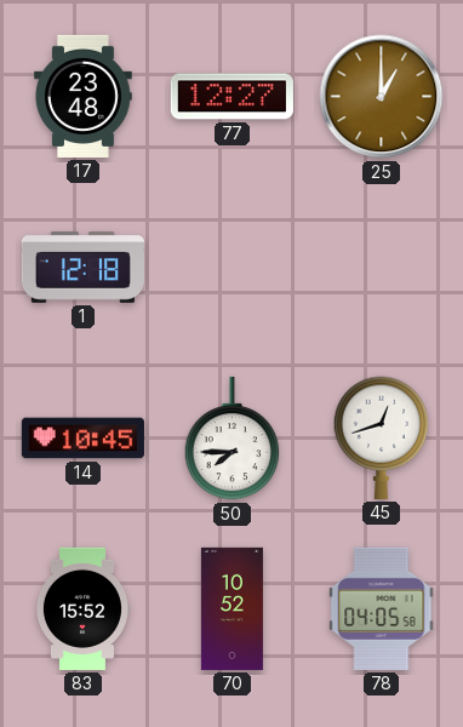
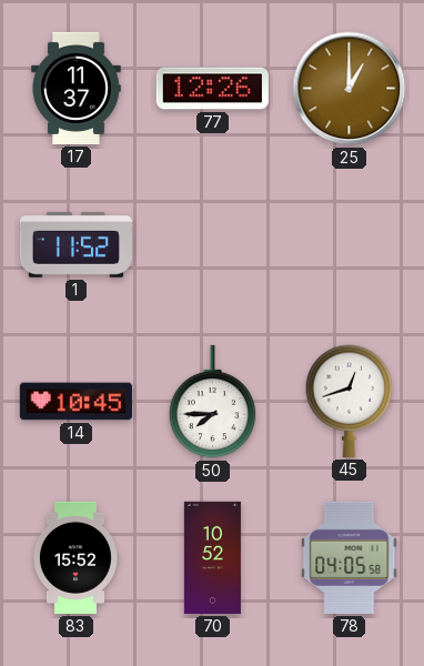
17: 23:48 -> 11:37 (77, 88)
77: 12:27 -> 12:26 (212, 89)
1: 12:18 -> 11:52 (75, 245)
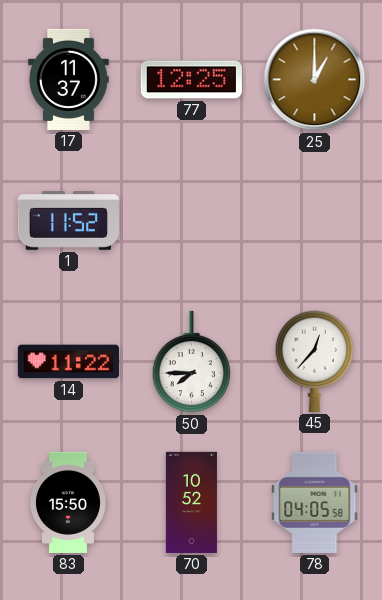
77: 12:26 -> 12:25 (191, 80)
14: 10:45 -> 11:22 (68, 362)
45: 12:42 -> 12:37 (315, 361)
83: 15:52 -> 15:50 (68, 502)
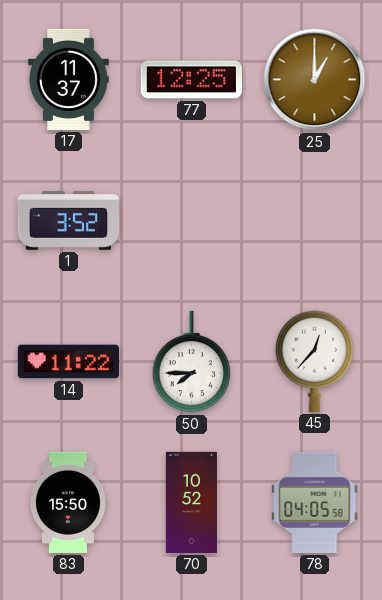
1: 11:52 -> 3:52 (68, 221)
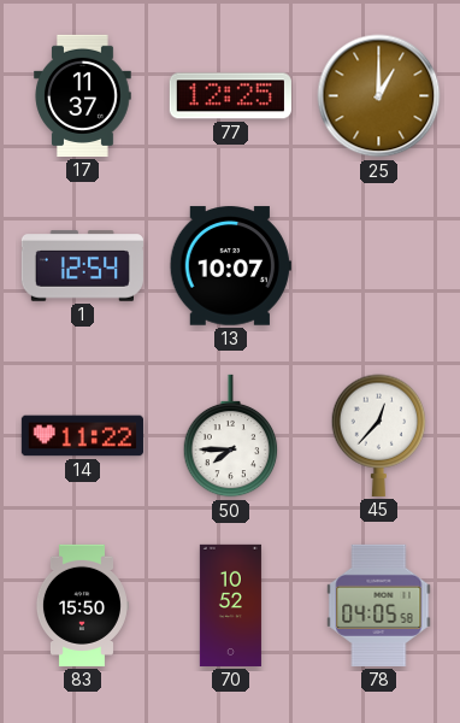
1: 3:52 -> 12:54 (82, 266)
13: none -> 10:07 (230, 266)
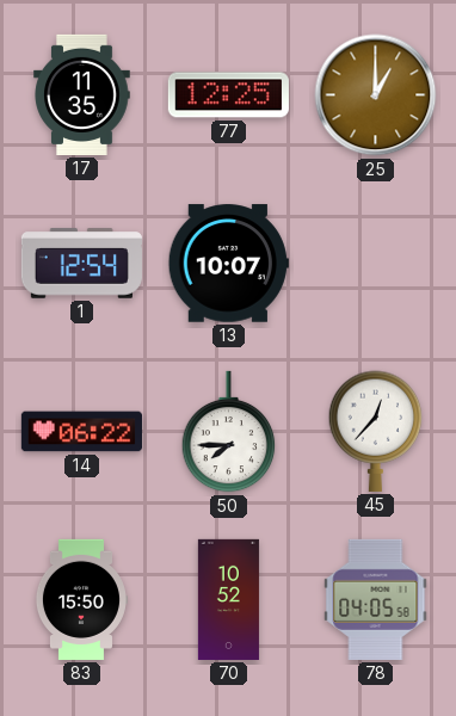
17: 11:37 -> 11:35 (82, 94)
14: 11:22 -> 06:22 (81, 432)
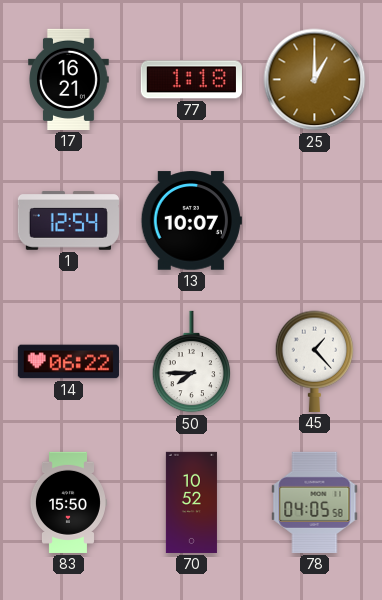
17: 11:35 -> 16:21 (69, 79)
77: 12:25 -> 1:18 (191, 80)
45: 12:37 -> 1:23 (315, 361)
